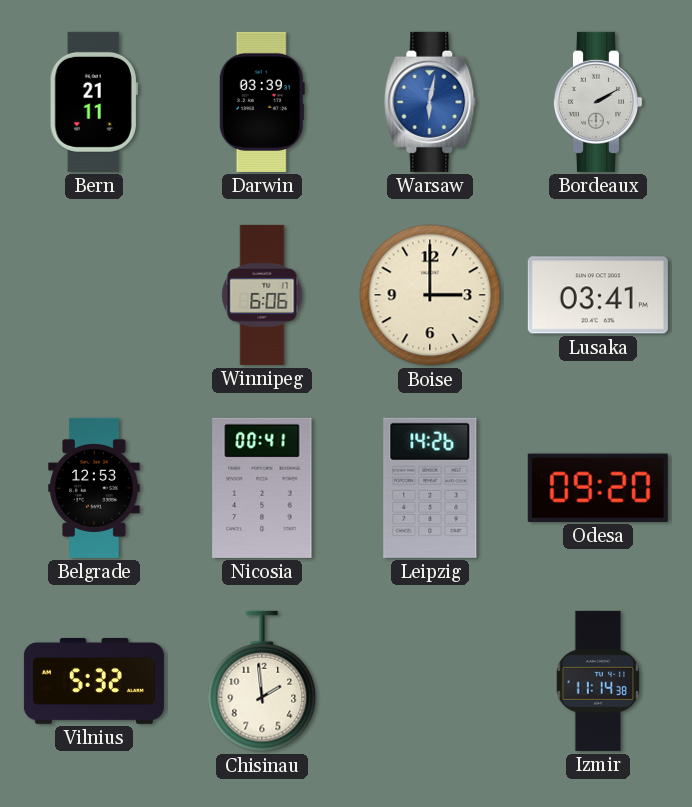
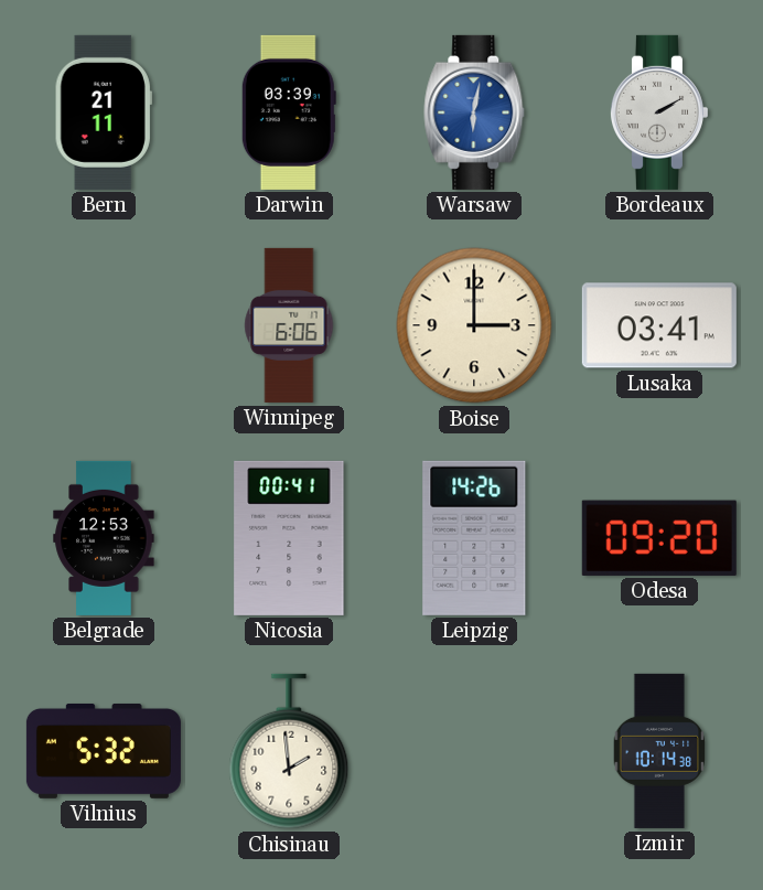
Izmir: 11:14 -> 10:14 (659, 751)
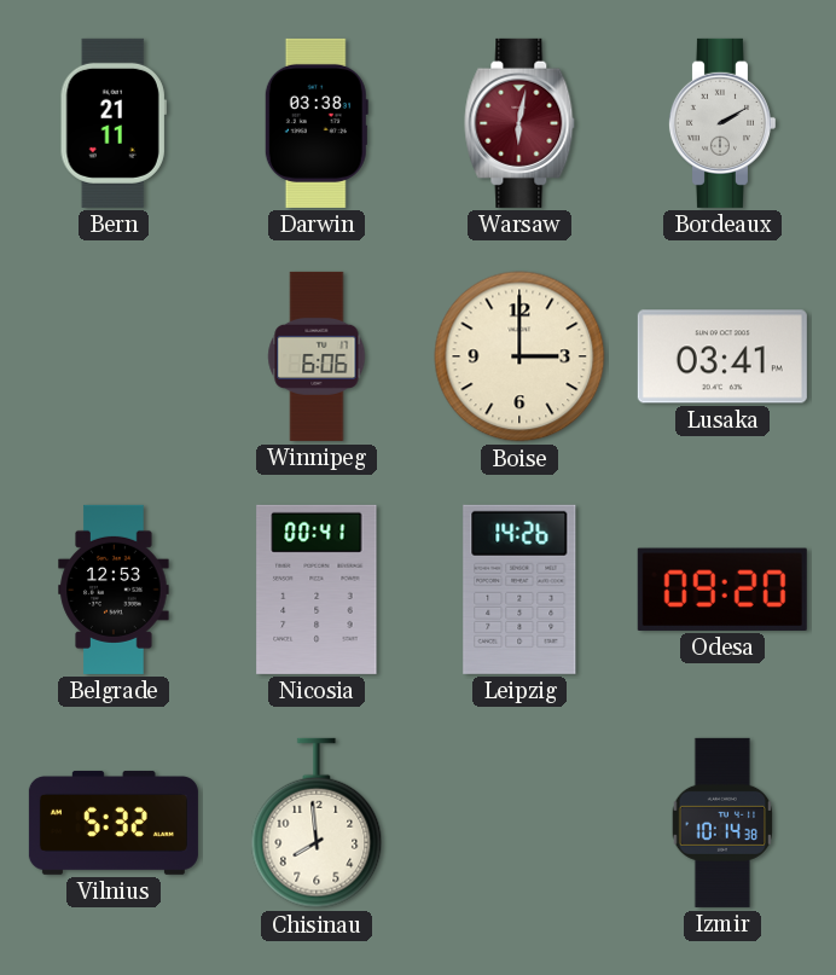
Darwin: 03:39 -> 03:38 (317, 123)
Warsaw dial: blue -> burgundy (519, 123)
Chisinau: 1:59 -> 7:59 (317, 823)
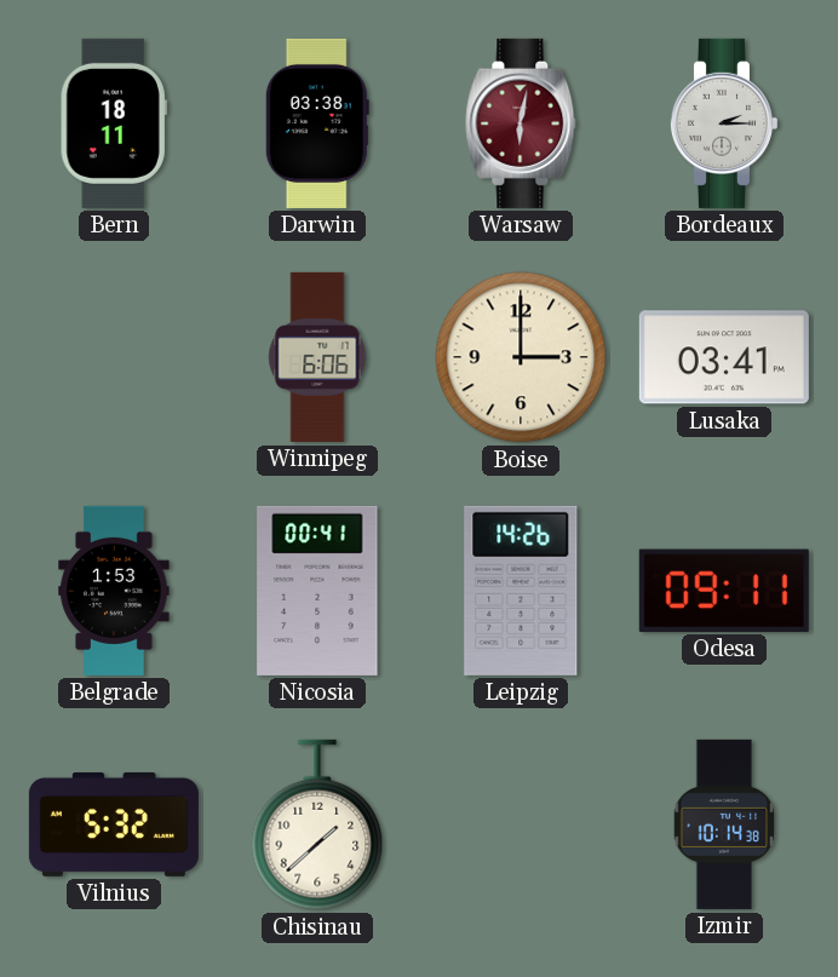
Bern: 21:11 -> 18:11 (114, 123)
Bordeaux: 2:10 -> 2:15 (723, 123)
Belgrade: 12:53 -> 1:53 (114, 591)
Odesa: 09:20 -> 09:11 (724, 591)
Chisinau: 7:59 -> 1:38 (317, 824)
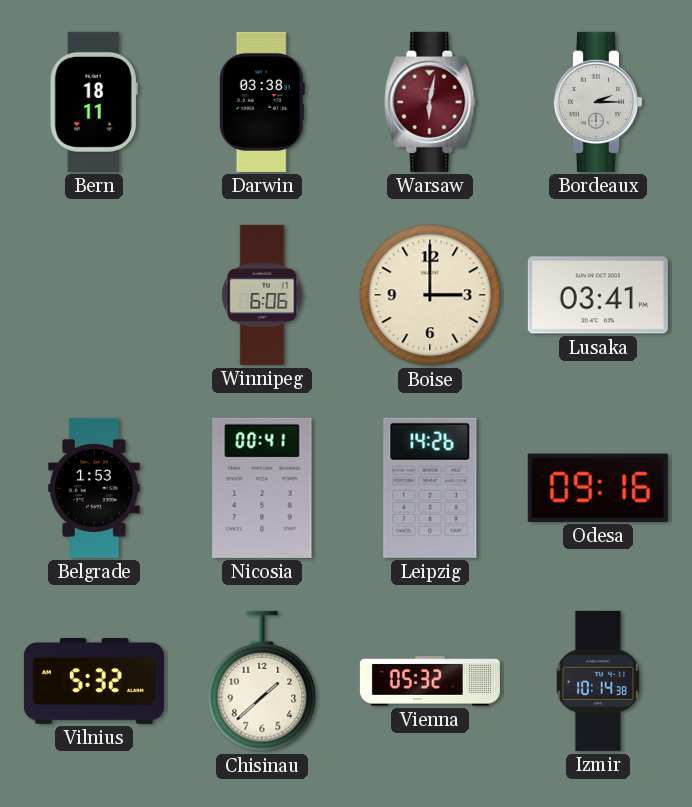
Odesa: 09:11 -> 09:16 (598, 488)
Vienna: none -> 05:32 (430, 681)
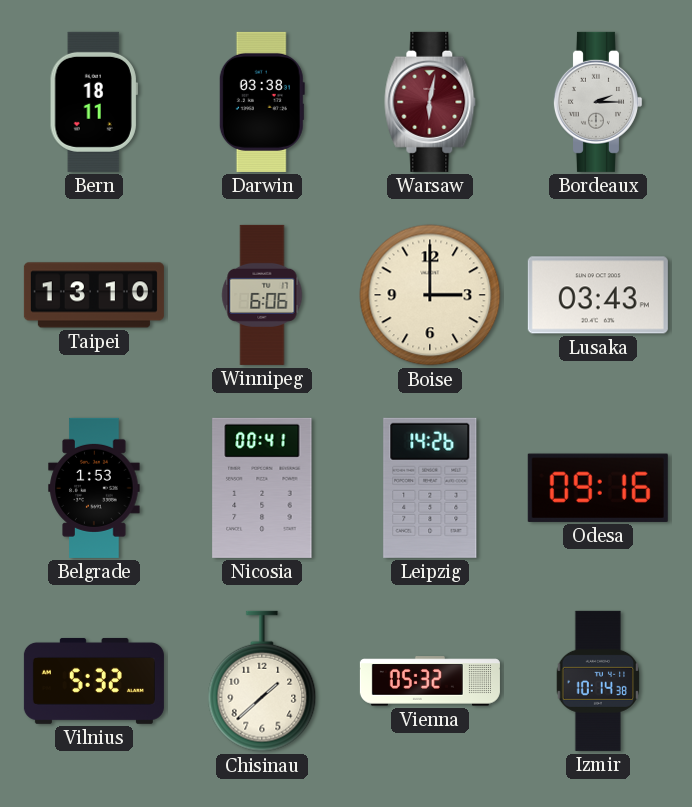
Taipei: none -> 13:10 (94, 295)
Lusaka: 03:41 -> 03:43 (598, 295)
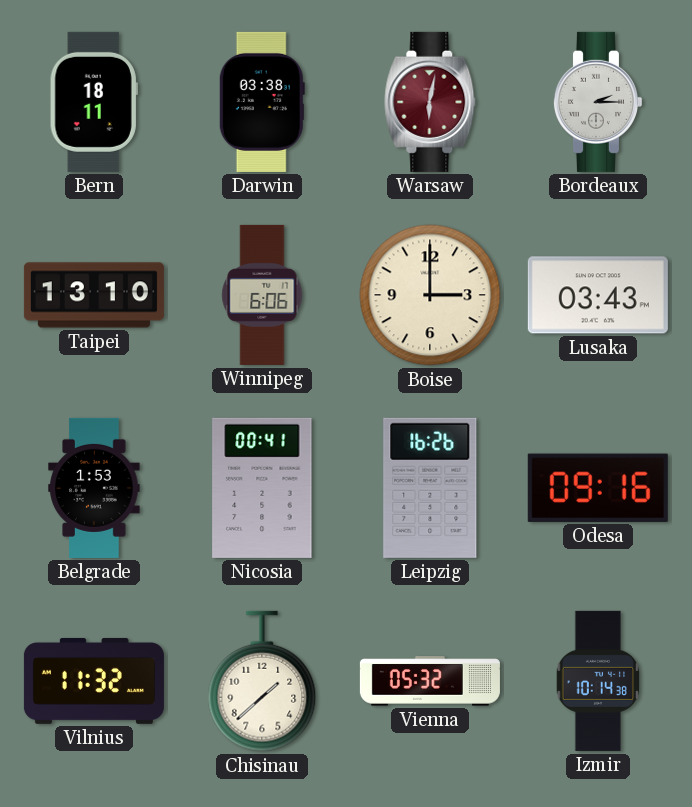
Leipzig: 14:26 -> 16:26 (430, 488)
Vilnius: 5:32 -> 11:32 (94, 681)
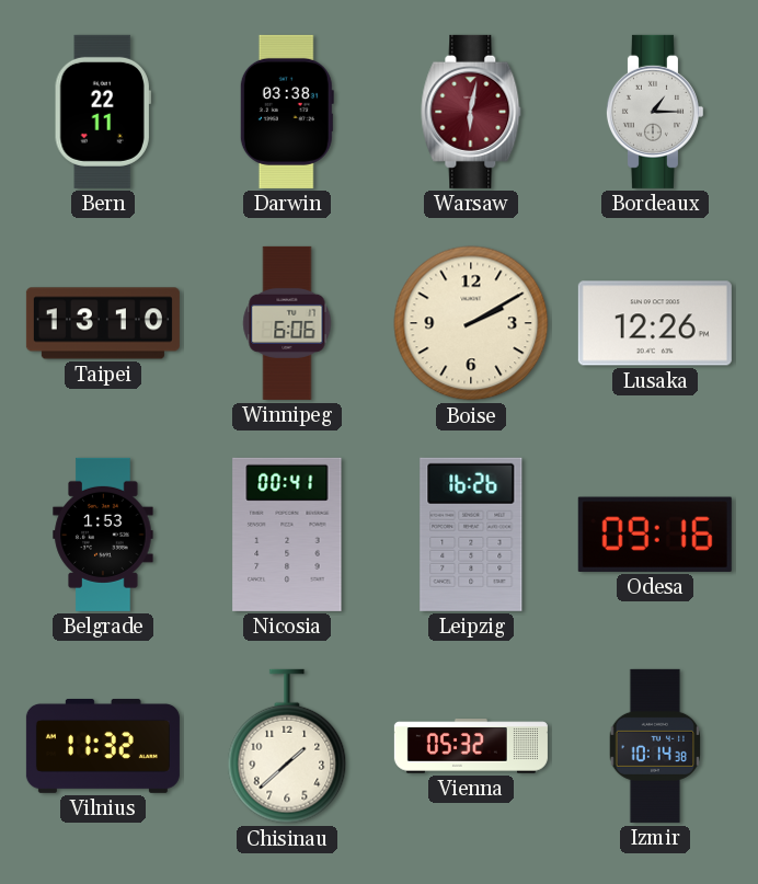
Bern: 18:11 -> 22:11 (103, 112)
Bordeaux: 2:15 -> 1:15 (654, 112)
Boise: 3:00 -> 2:10 (471, 323)
Lusaka: 03:43 -> 12:26 (655, 323)
